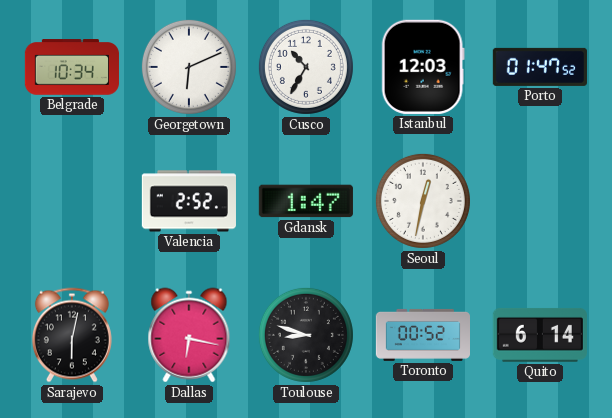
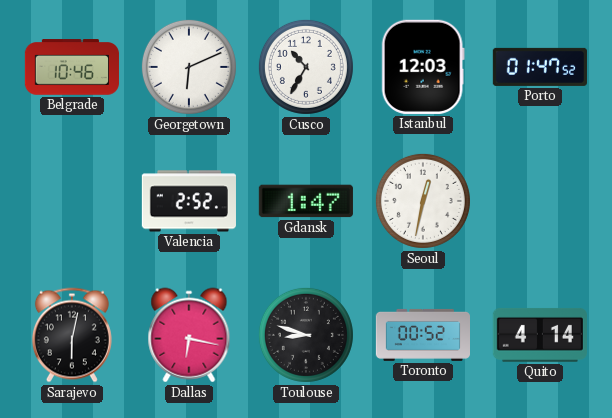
Belgrade: 10:34 -> 10:46 (72, 67)
Quito: 6:14 -> 4:14 (540, 335)
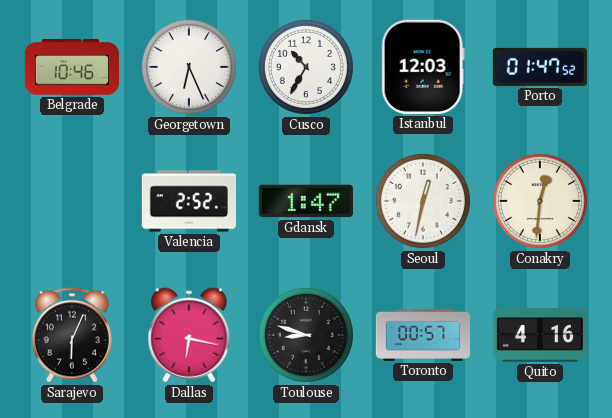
Georgetown: 6:11 -> 6:26 (189, 67)
Conakry: none -> 12:31 (540, 201)
Sarajevo: 6:02 -> 6:04 (72, 335)
Toronto: 00:52 -> 00:57 (422, 335)
Quito: 4:14 -> 4:16 (540, 335)
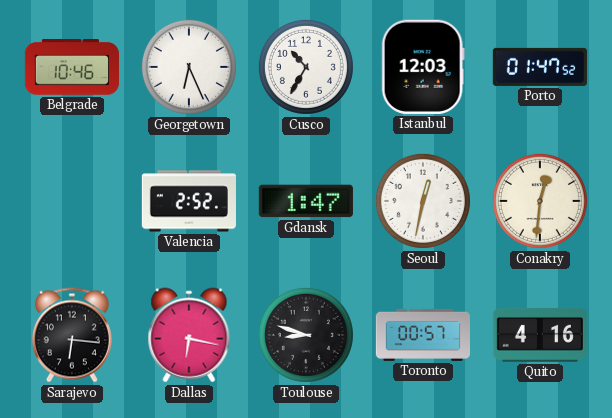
Sarajevo: 6:04 -> 6:16 (72, 335)
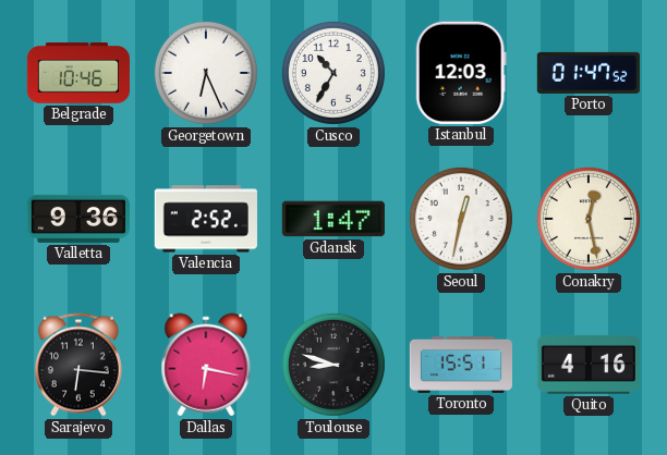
Valletta: none -> 9:36 (78, 219)
Conakry: 12:31 -> 12:28 (589, 219)
Toronto: 00:57 -> 15:51 (460, 365)
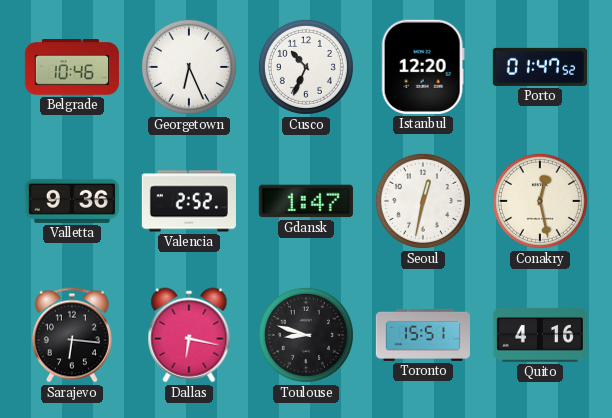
Cusco: 10:35 -> 10:34 (306, 67)
Istanbul: 12:03 -> 12:20 (423, 67)
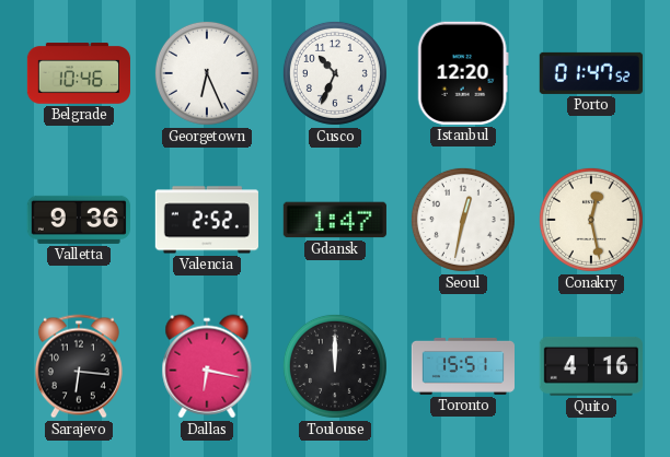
Toulouse: 8:48 -> 12:00 (335, 366)
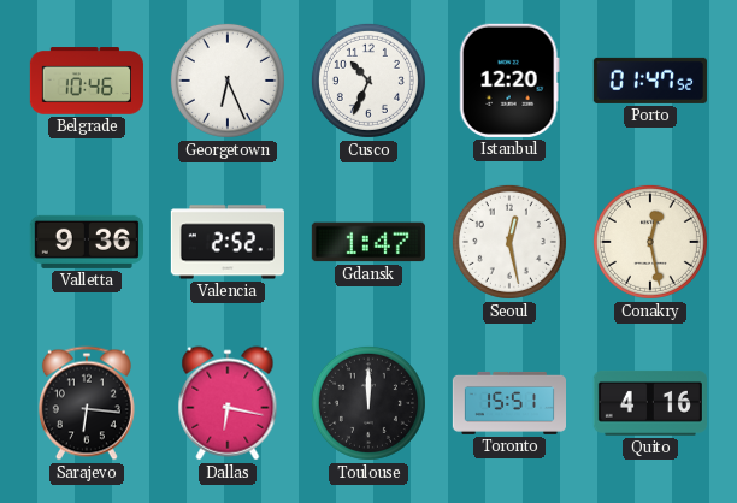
Seoul: 12:32 -> 12:28 (509, 242)
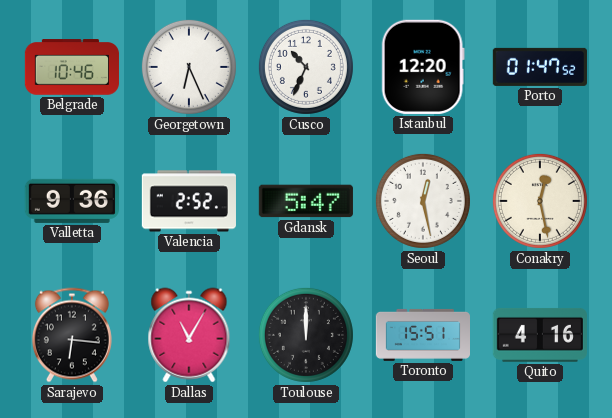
Gdansk: 1:47 -> 5:47 (306, 201)
Dallas: 6:17 -> 11:05 (189, 335)
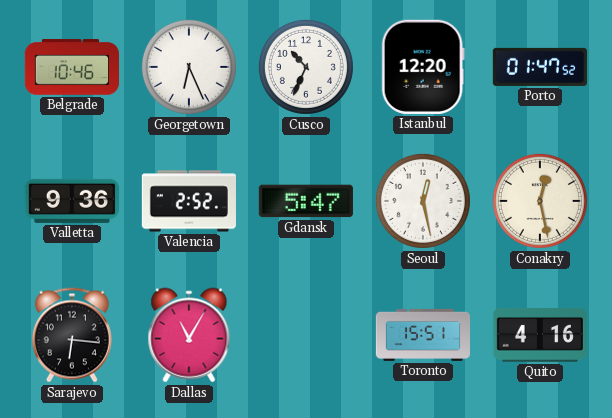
Toulouse: 12:00 -> none (306, 335)
